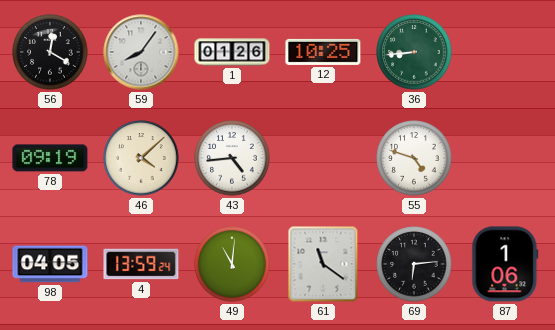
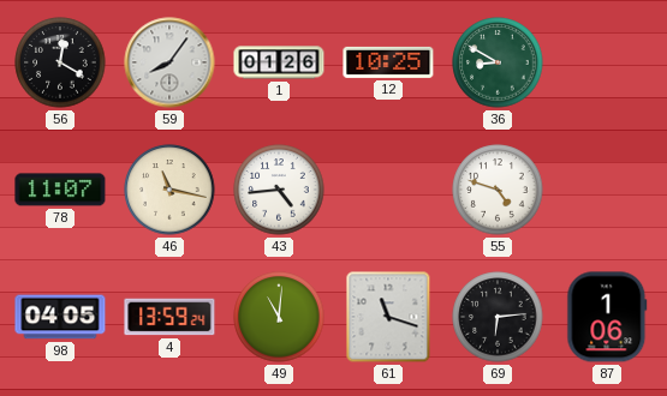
36: 8:44 -> 8:50 (498, 62)
78: 09:19 -> 11:07 (60, 190)
46: 4:08 -> 11:17 (169, 190)
61: 11:21 -> 11:18 (388, 317)
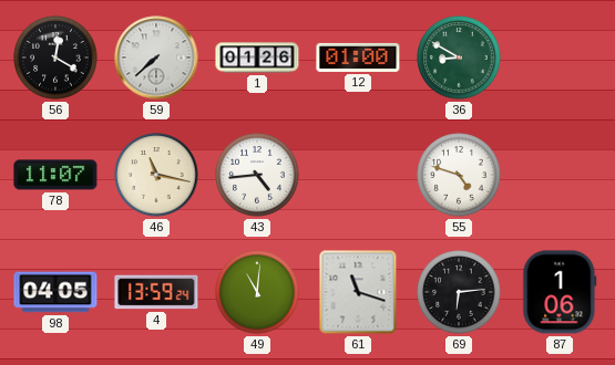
59: 8:06 -> 7:38 (156, 58)
12: 10:25 -> 01:00 (358, 58)
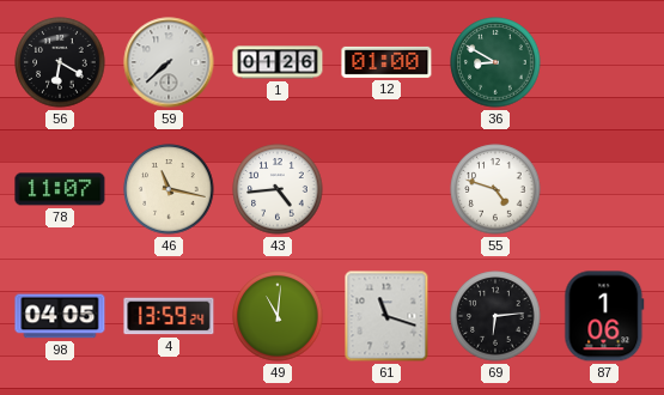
56: 12:20 -> 6:20 (60, 62)
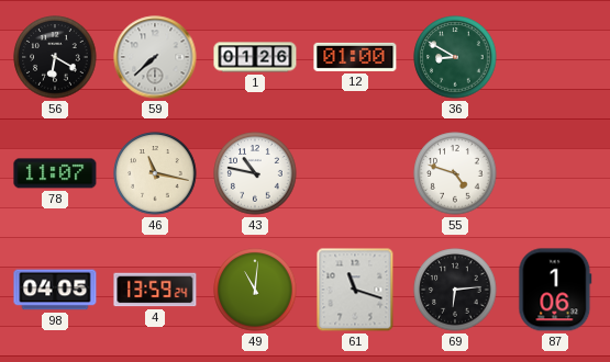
43: 4:44 -> 10:47 (255, 173)
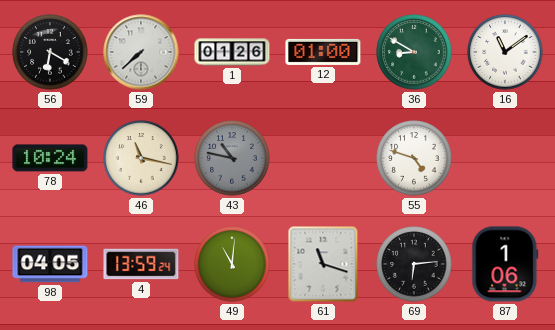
16: none -> 11:09 (505, 52)
78: 11:07 -> 10:24 (50, 158)
43 dial: white -> grey (232, 158)
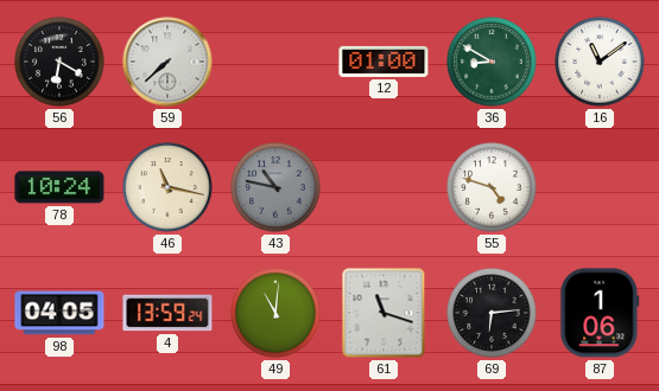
1: 01:26 -> none (232, 52)
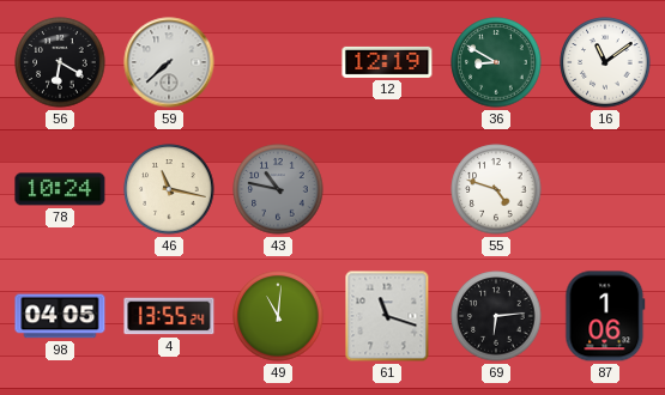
12: 01:00 -> 12:19 (387, 62)
4: 13:59 -> 13:55 (169, 316)
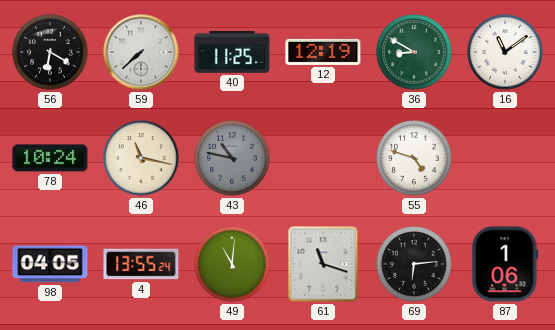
40: none -> 11:25 (232, 53)
